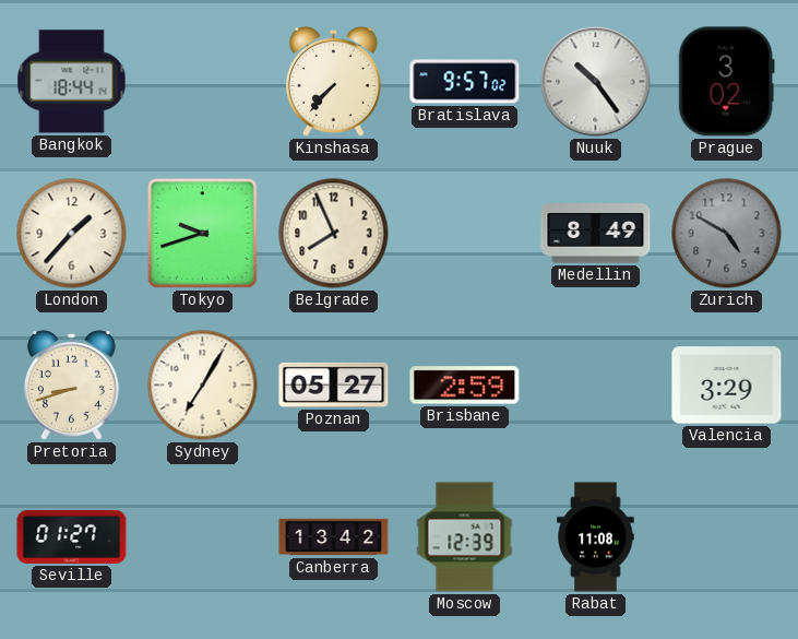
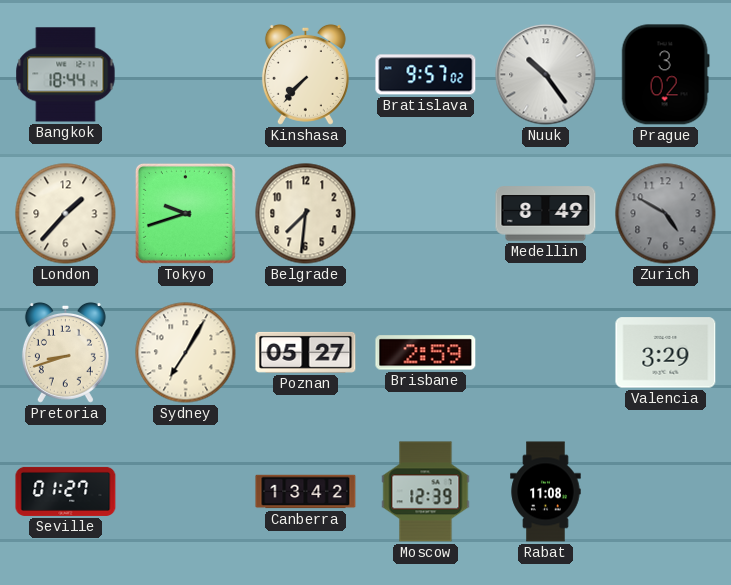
Belgrade: 7:56 -> 7:31 (306, 214)
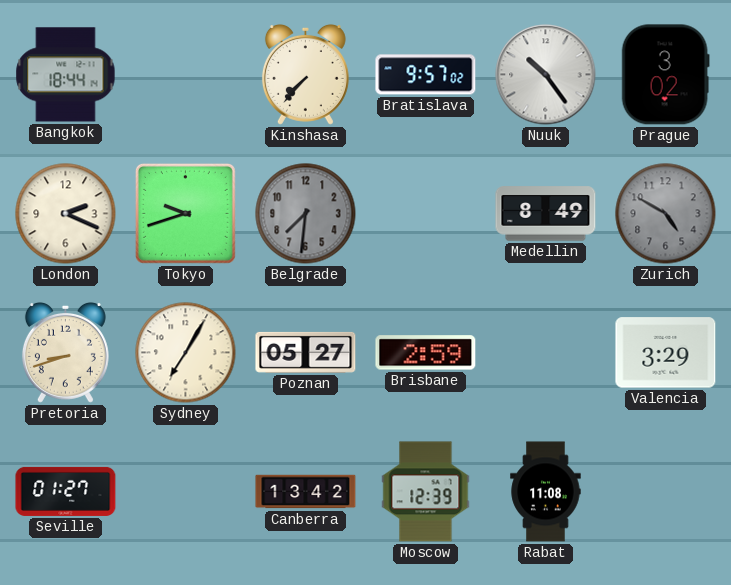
London: 1:37 -> 2:19 (66, 214)
Belgrade dial: cream -> grey (306, 214)
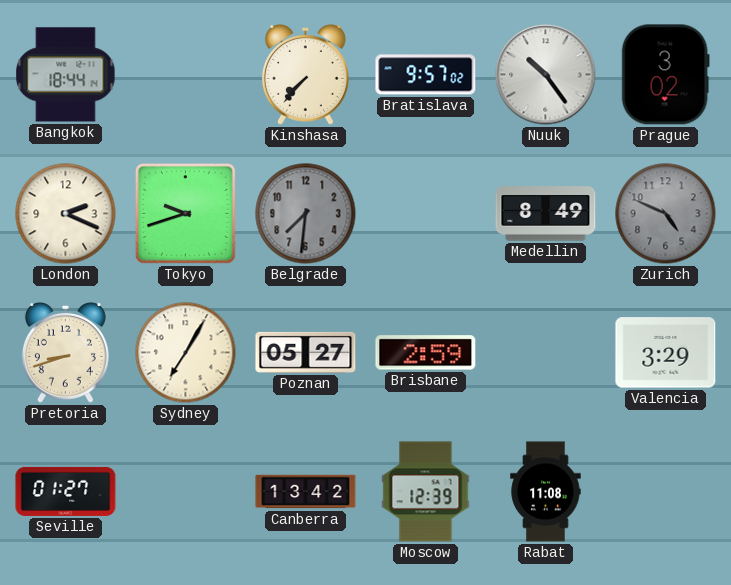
Zurich: 4:50 -> 4:49 (666, 214)
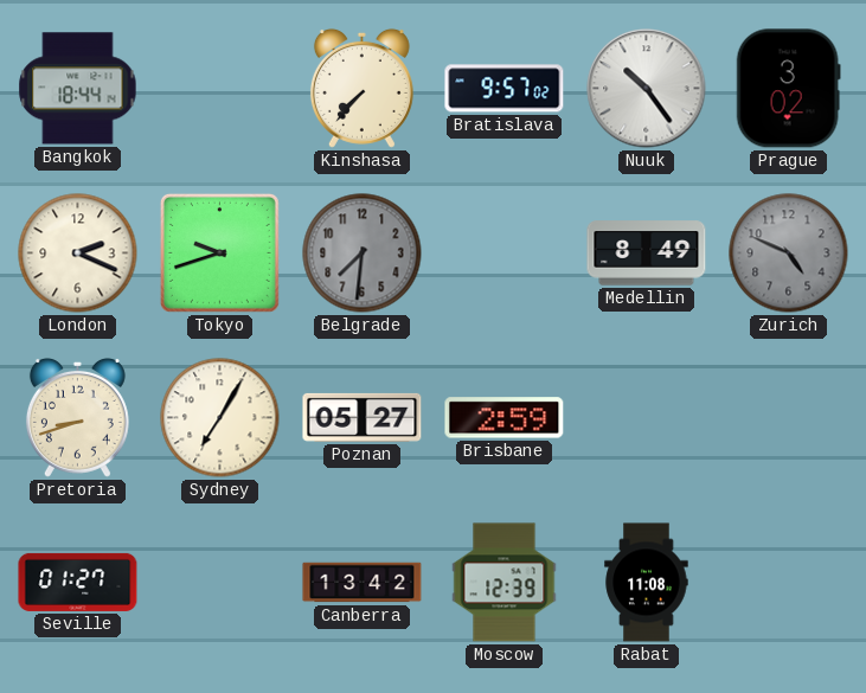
Valencia: 3:29 -> none (666, 353)
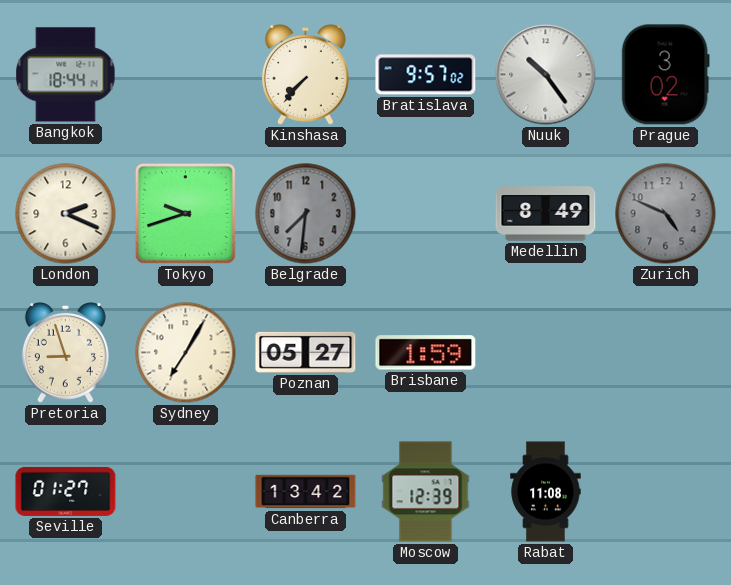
Pretoria: 8:42 -> 8:57 (65, 352)
Brisbane: 2:59 -> 1:59 (426, 353)
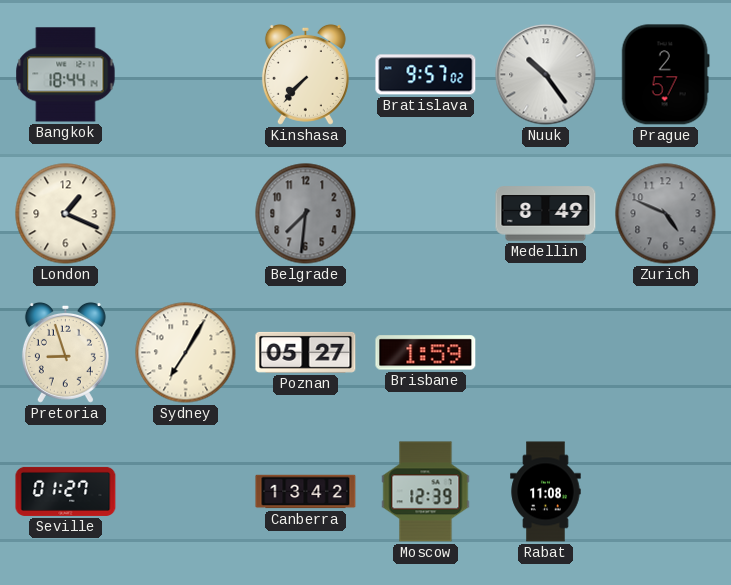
Prague: 3:02 -> 2:57 (665, 75)
London: 2:19 -> 1:19 (66, 214)
Tokyo: 9:42 -> none (185, 213)
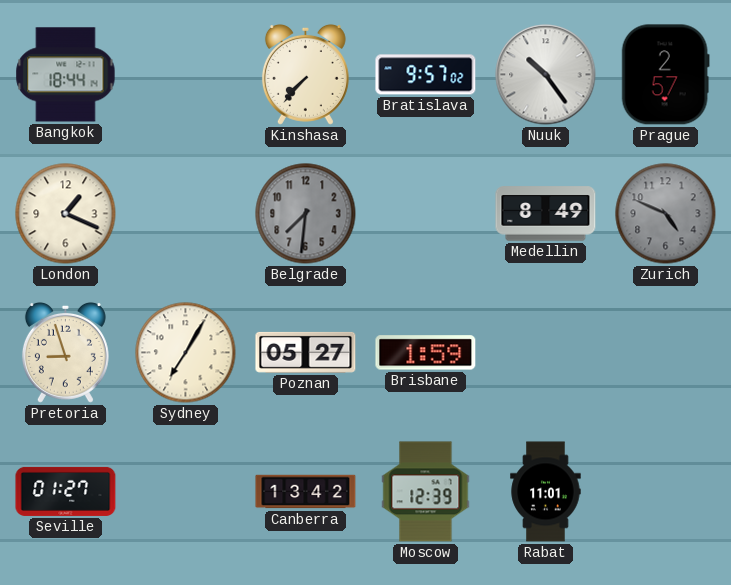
Rabat: 11:08 -> 11:01 (546, 492)
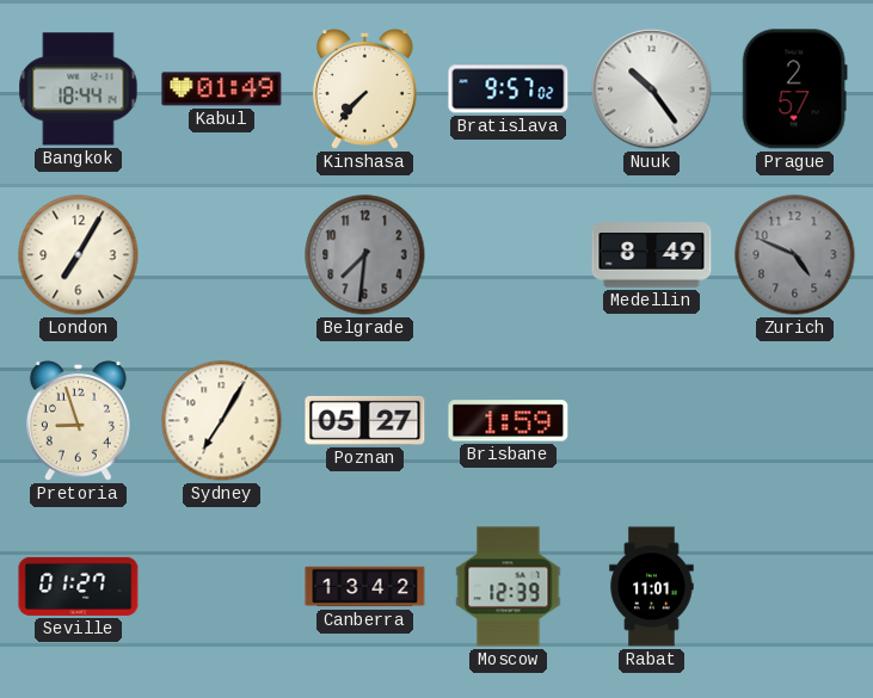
Kabul: none -> 01:49 (222, 89)
London: 1:19 -> 7:05 (79, 255)
